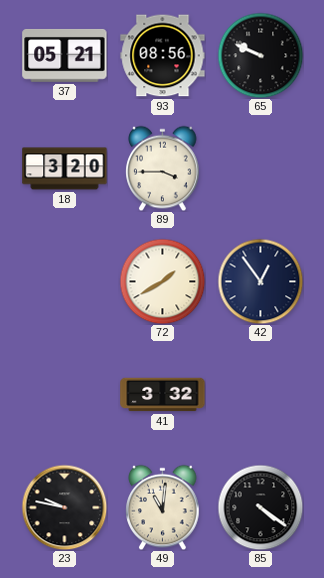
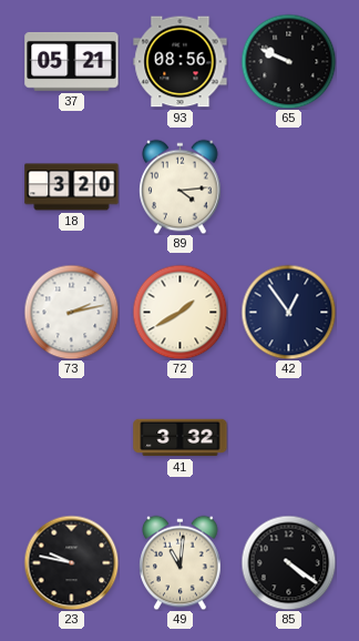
89: 3:45 -> 4:14 (181, 186)
73: none -> 2:13 (71, 312)
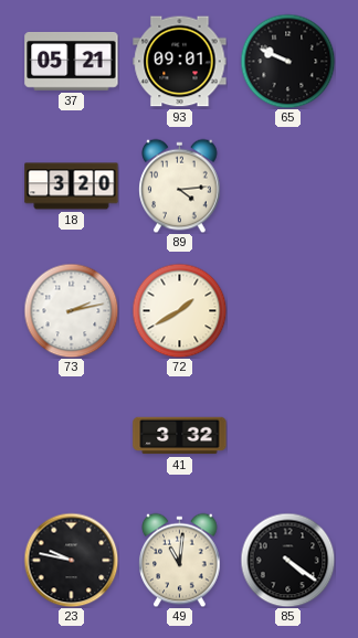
93: 08:56 -> 09:01 (180, 62)
42: 12:54 -> none (288, 312)
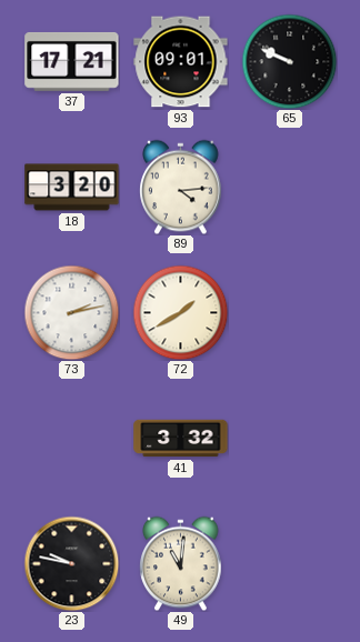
37: 05:21 -> 17:21 (72, 61)
85: 4:21 -> none (287, 560)
